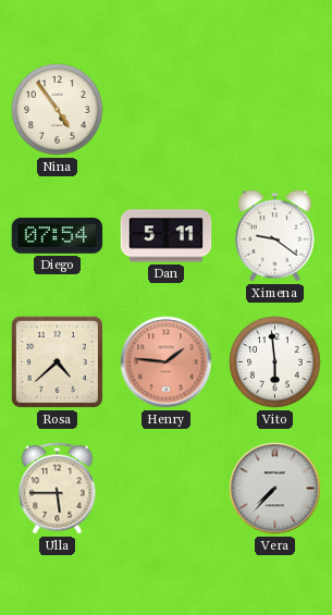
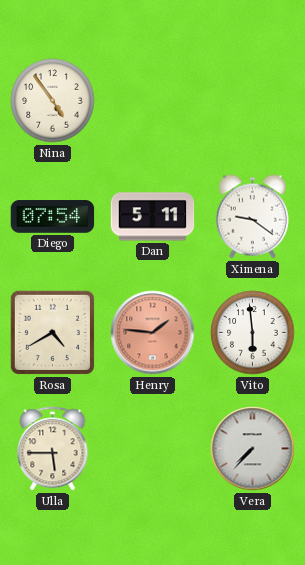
Rosa: 4:38 -> 4:40 (52, 332)
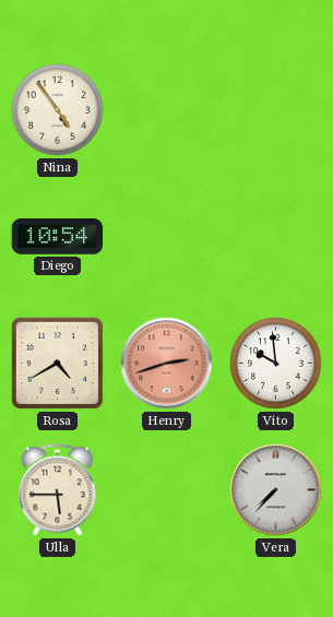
Diego: 07:54 -> 10:54 (58, 237)
Dan: 5:11 -> none (153, 217)
Ximena: 9:21 -> none (252, 217)
Henry: 1:46 -> 2:42 (167, 364)
Vito: 5:59 -> 9:59 (276, 364)
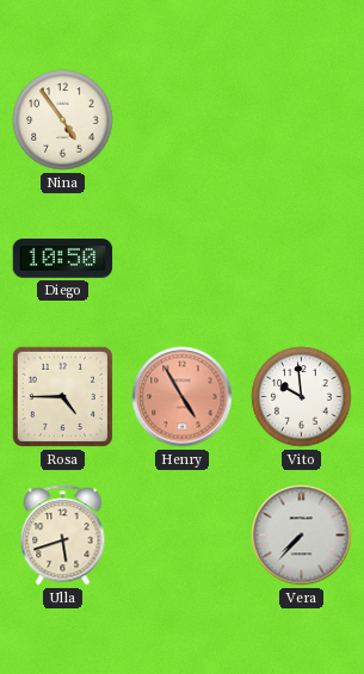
Diego: 10:54 -> 10:50 (63, 259)
Rosa: 4:40 -> 4:45 (62, 396)
Henry: 2:42 -> 4:55 (183, 397)
Ulla: 5:45 -> 5:42 (63, 536)
